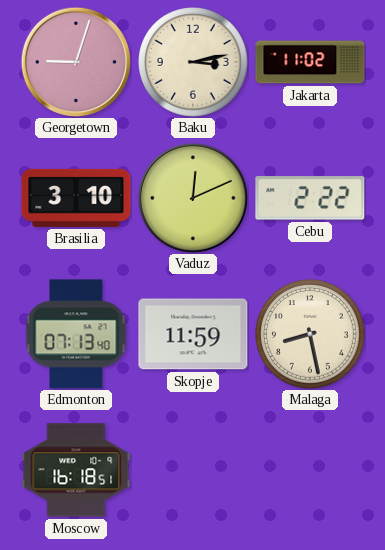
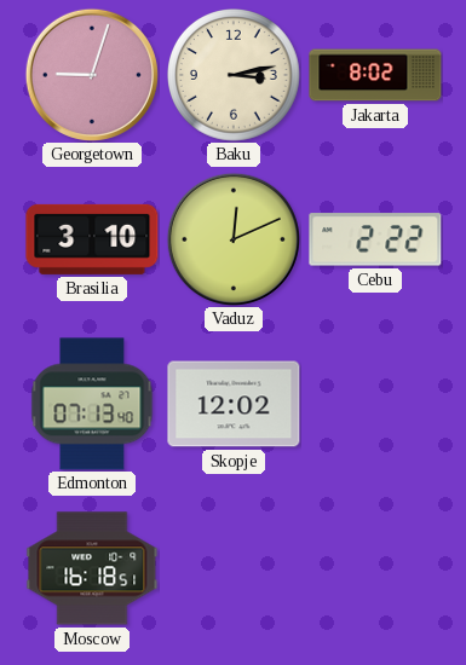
Jakarta: 11:02 -> 8:02 (375, 75)
Skopje: 11:59 -> 12:02 (234, 404)
Malaga: 8:28 -> none (311, 335)
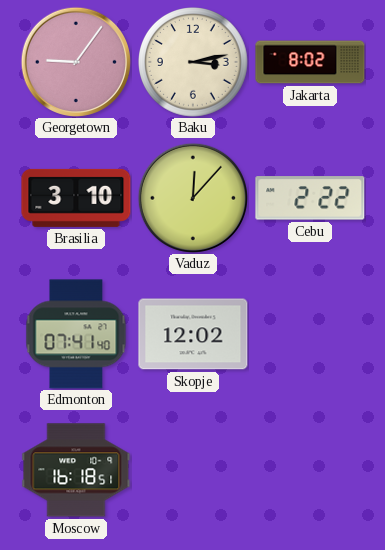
Georgetown: 9:03 -> 9:06 (76, 62)
Vaduz: 12:11 -> 12:07 (193, 198)
Edmonton: 07:13 -> 07:41 (76, 334)
